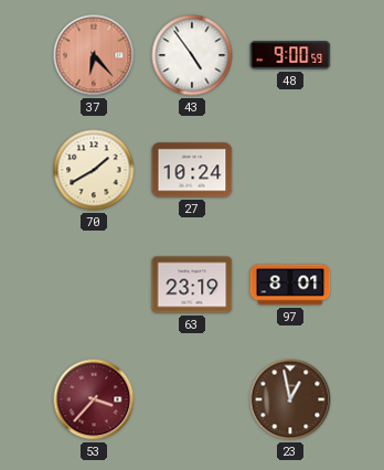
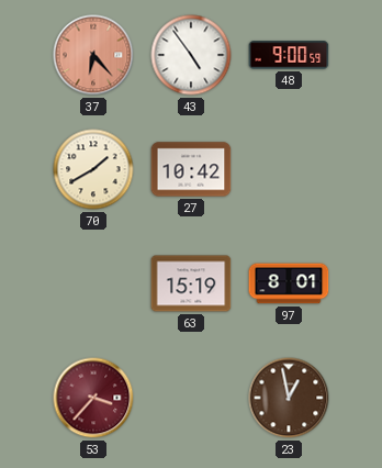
27: 10:24 -> 10:42 (191, 169)
63: 23:19 -> 15:19 (191, 283)
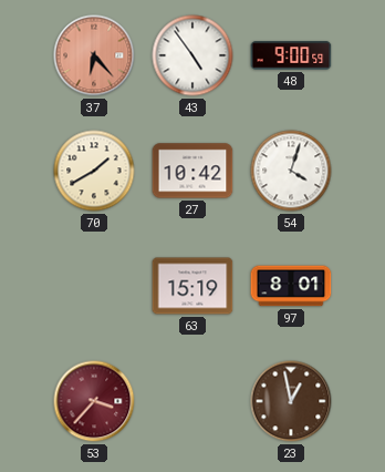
54: none -> 4:03 (291, 171)
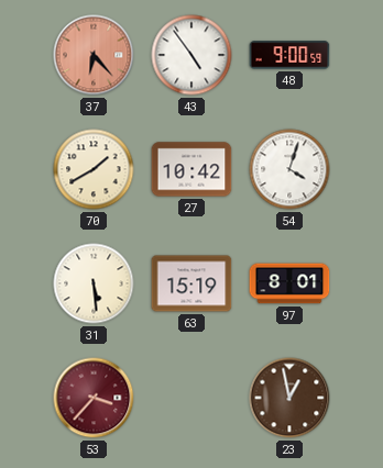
31: none -> 5:29 (94, 283)
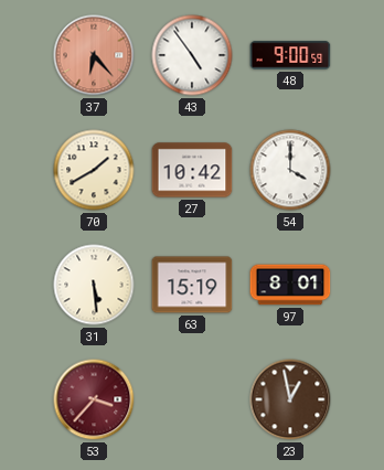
54: 4:03 -> 4:00 (290, 170)
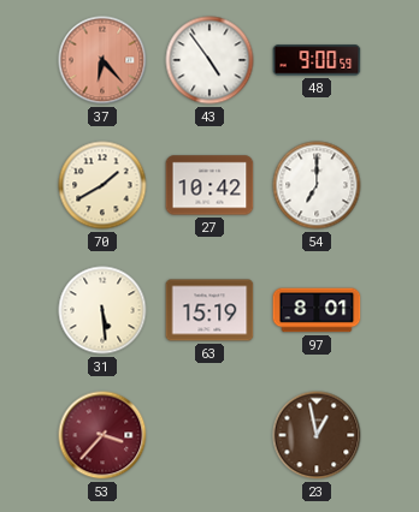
54: 4:00 -> 7:00 (317, 185)
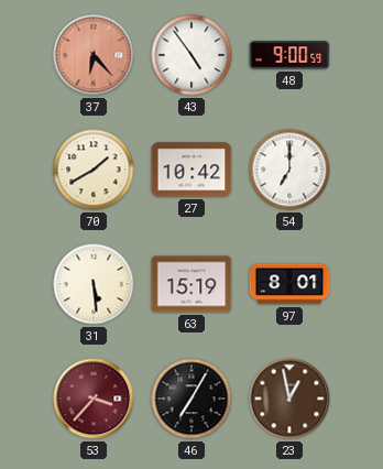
46: none -> 7:05 (191, 399)
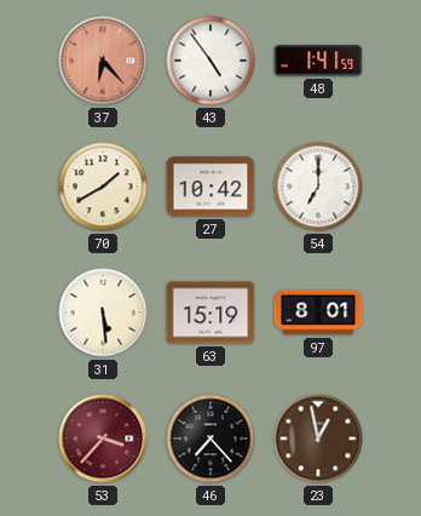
48: 9:00 -> 1:41 (318, 61)
46: 7:05 -> 7:23 (211, 438)
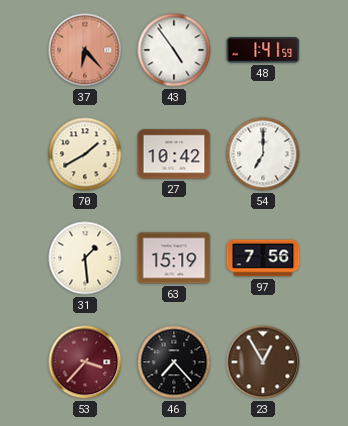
31: 5:29 -> 1:29 (85, 258)
97: 8:01 -> 7:56 (263, 258)
23: 12:58 -> 12:55 (263, 362)
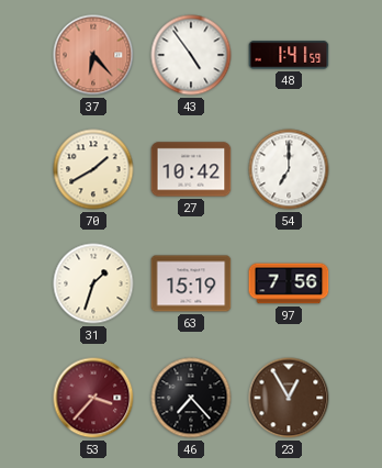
31: 1:29 -> 1:33 (93, 283)
